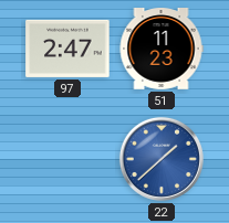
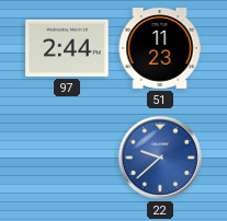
97: 2:47 -> 2:44 (67, 48)
22: 1:38 -> 9:38 (160, 158)
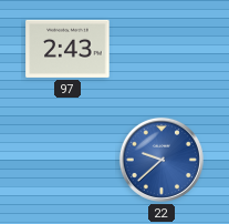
97: 2:44 -> 2:43 (67, 49)
51: 11:23 -> none (160, 49)
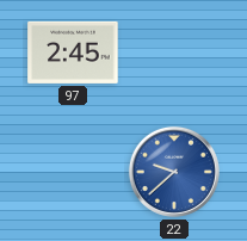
97: 2:43 -> 2:45 (73, 52)
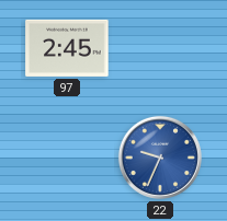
22: 9:38 -> 9:34 (160, 158)
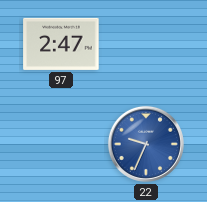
97: 2:45 -> 2:47 (61, 44)
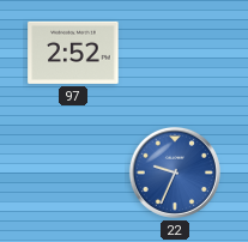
97: 2:47 -> 2:52 (73, 53)
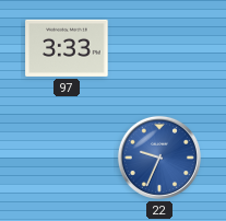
97: 2:52 -> 3:33 (67, 48)
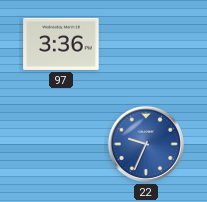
97: 3:33 -> 3:36 (61, 44)
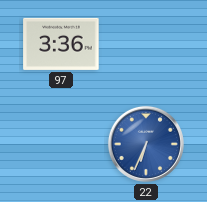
22: 9:34 -> 6:34 (146, 144)
